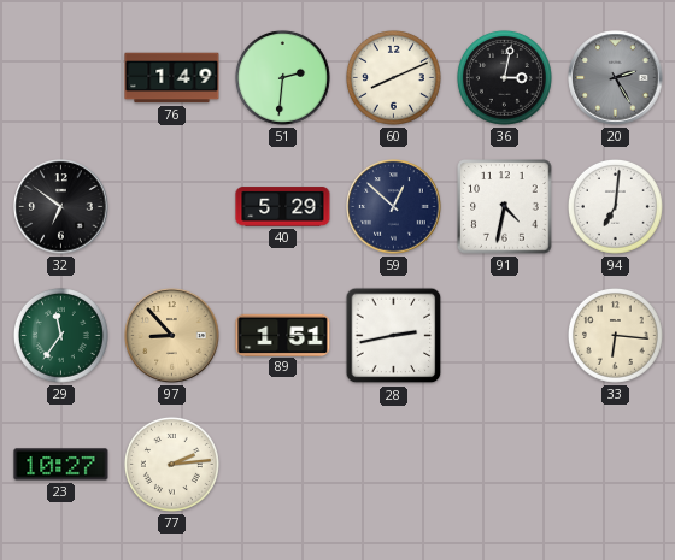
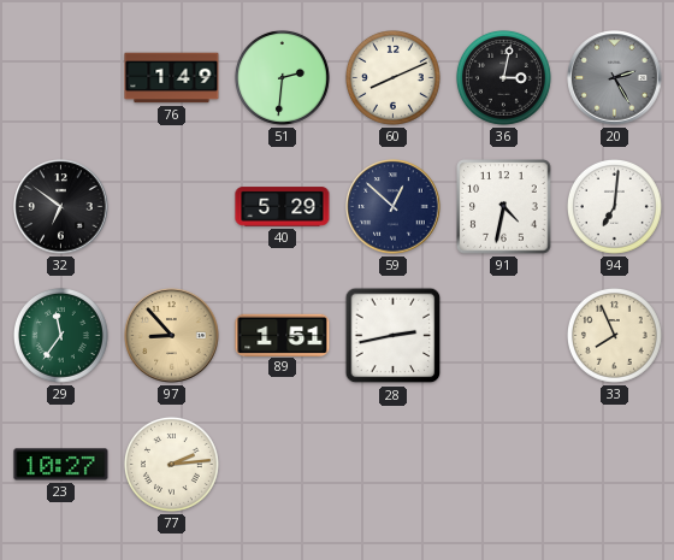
33: 6:16 -> 7:56 (614, 335)
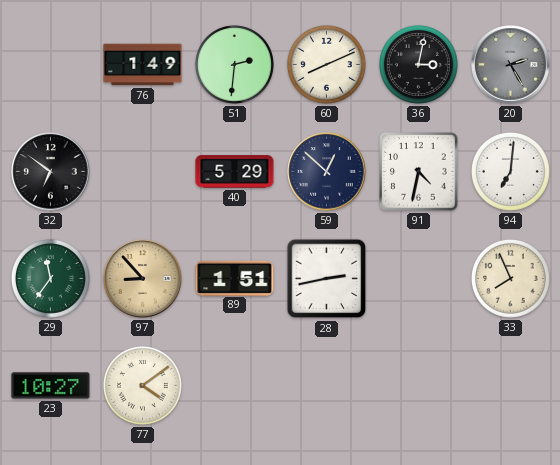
77: 2:14 -> 4:09 (142, 385)
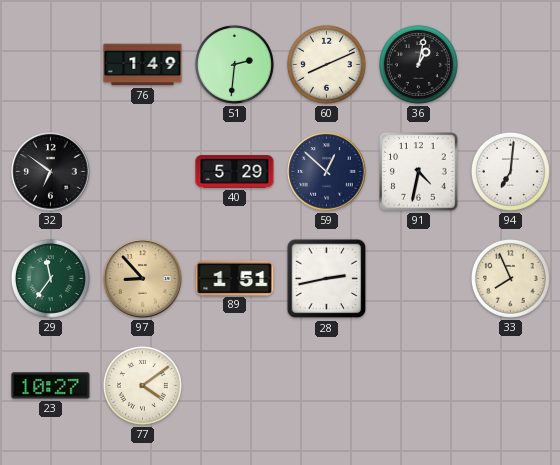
36: 3:02 -> 1:02 (418, 64)
20: 2:25 -> none (511, 65)
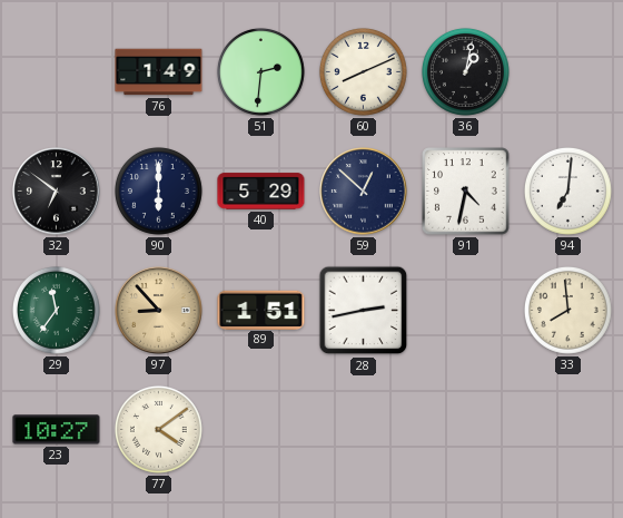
90: none -> 6:00 (158, 190)
33: 7:56 -> 7:59 (567, 310)
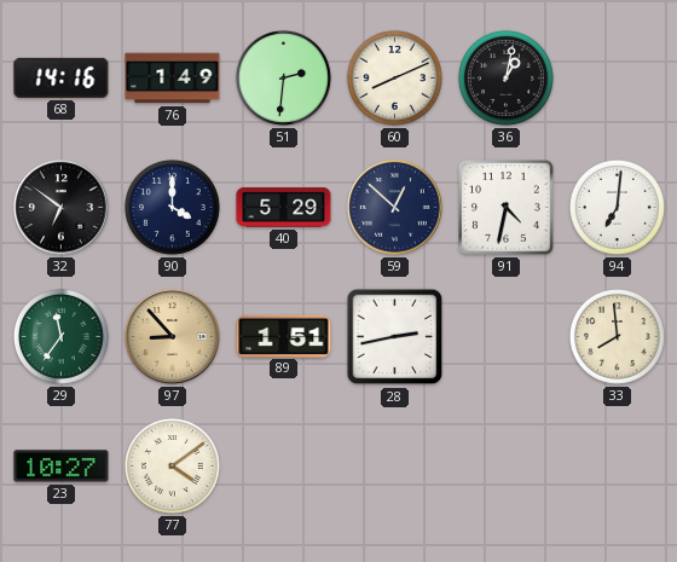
68: none -> 14:16 (62, 77)
90: 6:00 -> 4:00 (172, 207)
